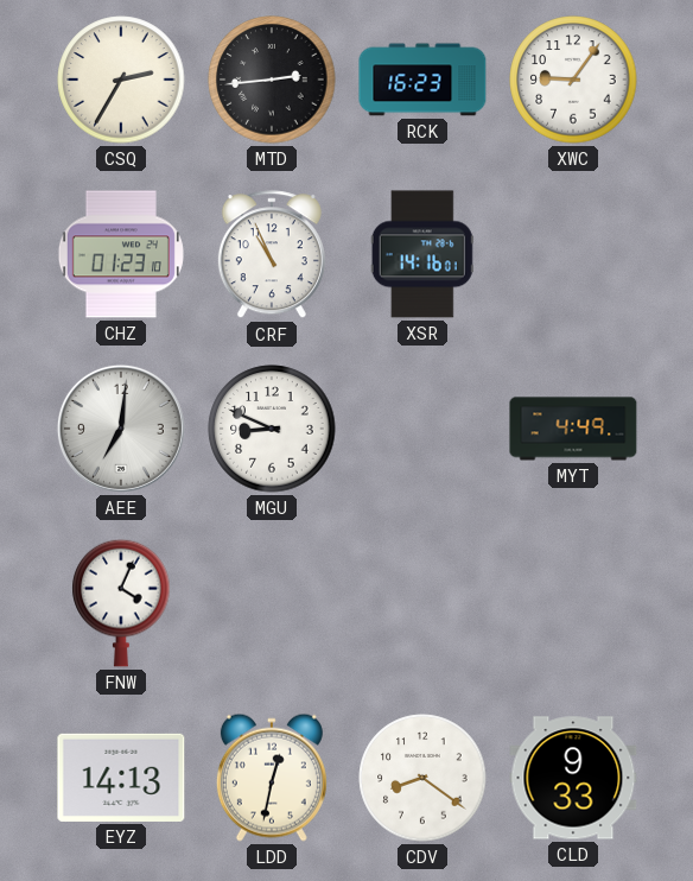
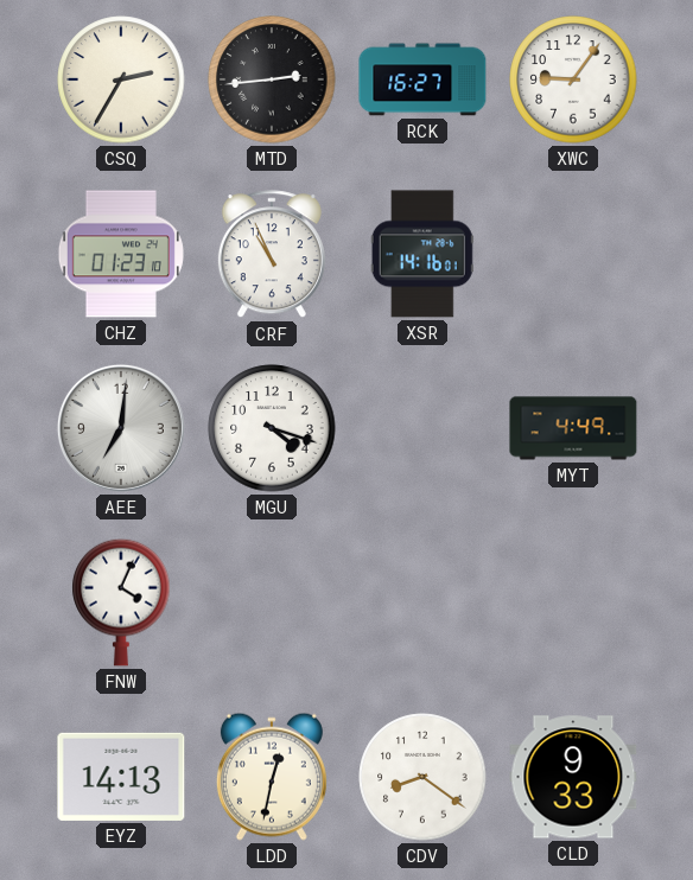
RCK: 16:23 -> 16:27 (422, 79)
MGU: 8:49 -> 4:18 (272, 428)
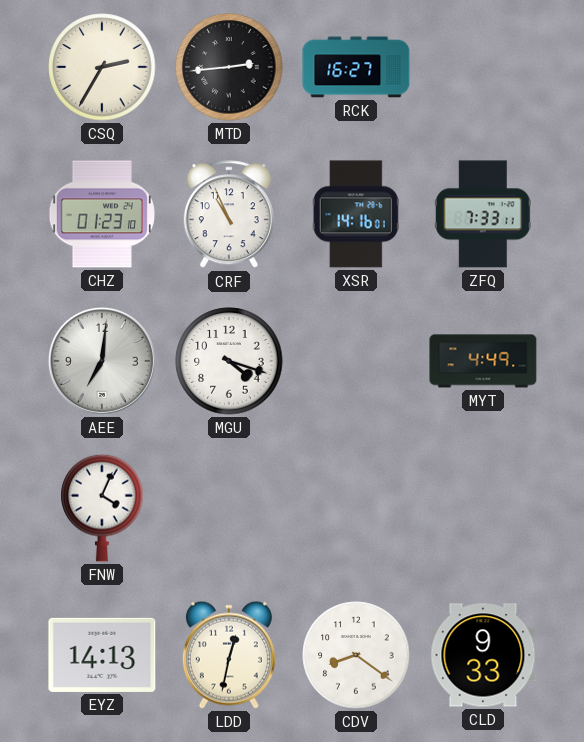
XWC: 9:06 -> none (573, 79)
ZFQ: none -> 7:33 (483, 214)
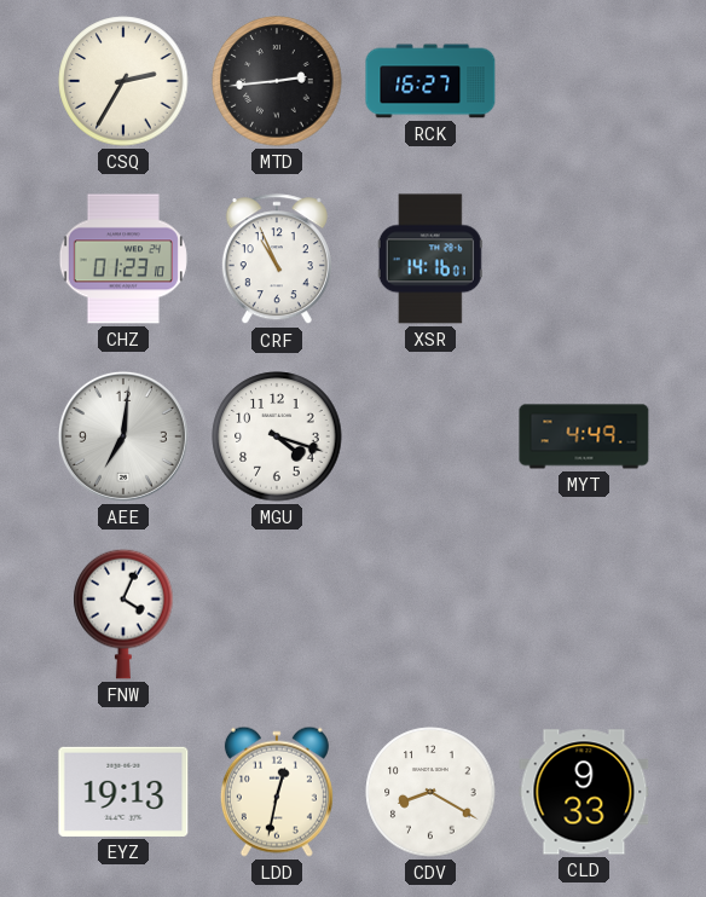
ZFQ: 7:33 -> none (483, 214)
EYZ: 14:13 -> 19:13 (123, 792)
CDV: 8:21 -> 8:20 (430, 792)
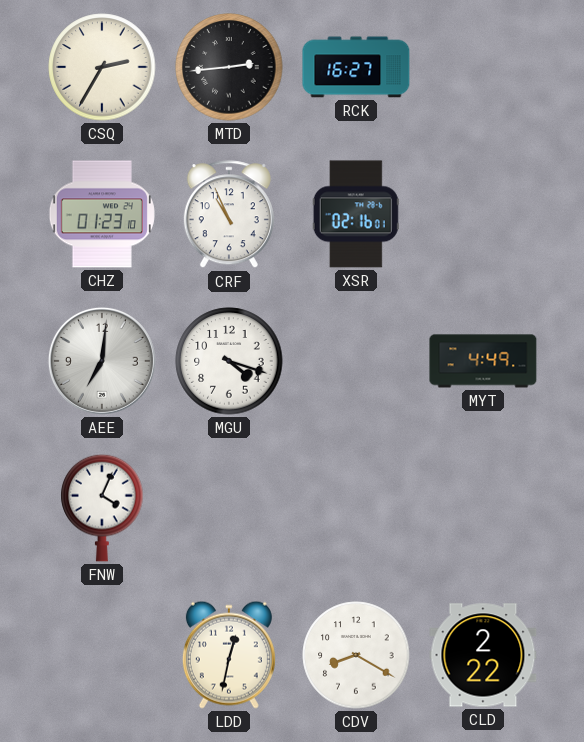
XSR: 14:16 -> 02:16 (356, 214)
EYZ: 19:13 -> none (123, 792)
CLD: 9:33 -> 2:22 (483, 655)
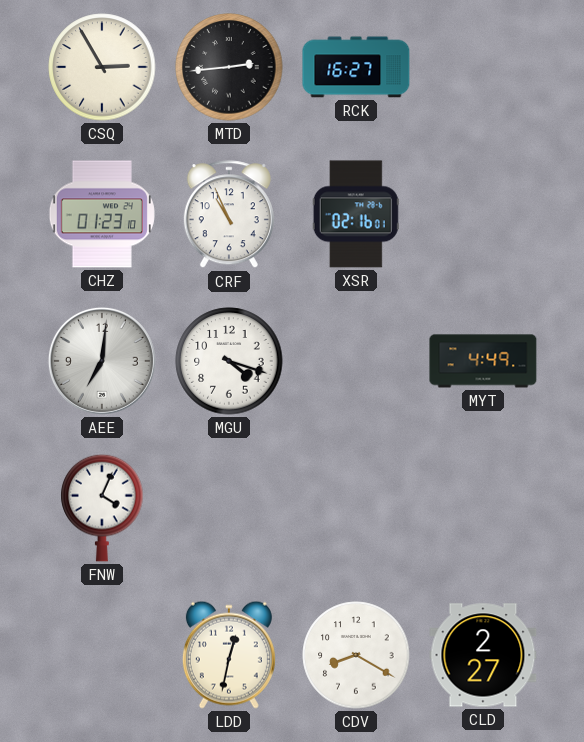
CSQ: 2:35 -> 2:55 (102, 67)
CLD: 2:22 -> 2:27 (483, 655)
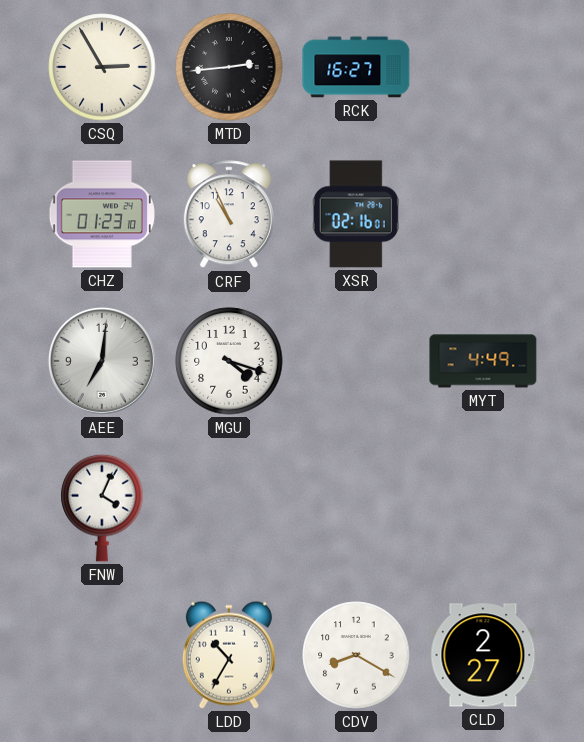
LDD: 12:32 -> 10:35 (229, 655)
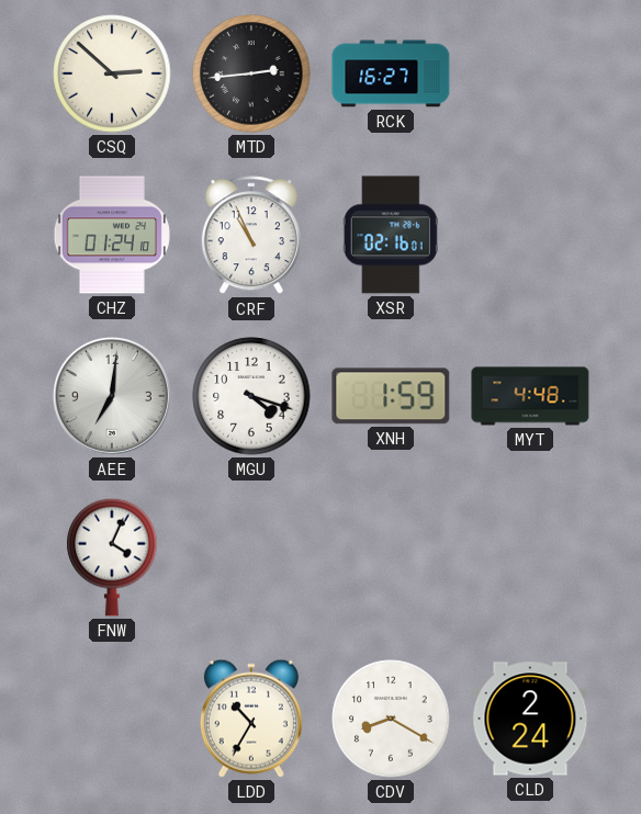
CSQ: 2:55 -> 2:52 (112, 74)
CHZ: 01:23 -> 01:24 (112, 235)
XNH: none -> 1:59 (391, 396)
MYT: 4:49 -> 4:48 (530, 396)
CLD: 2:27 -> 2:24 (530, 719)
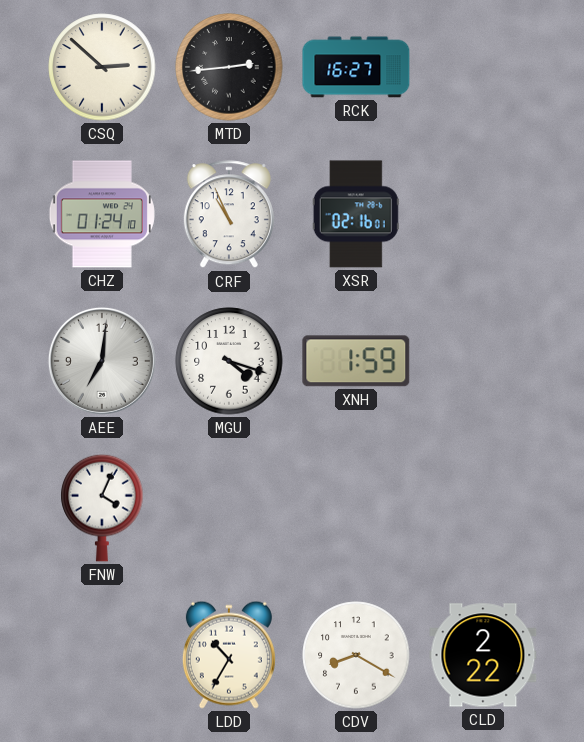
MYT: 4:48 -> none (530, 396)
CLD: 2:24 -> 2:22 (483, 655)
